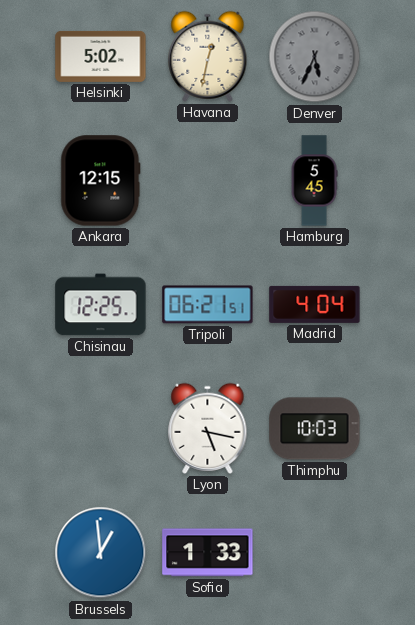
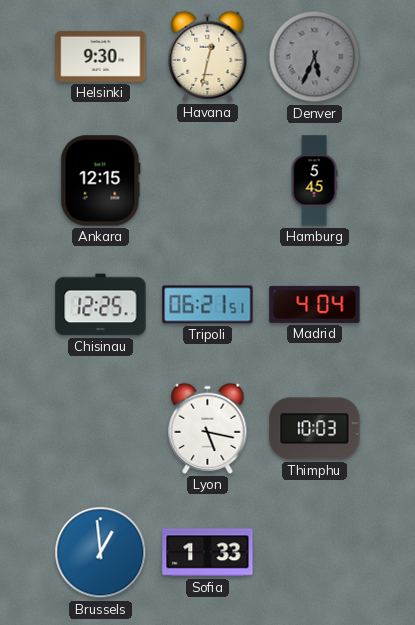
Helsinki: 5:02 -> 9:30 (101, 56)
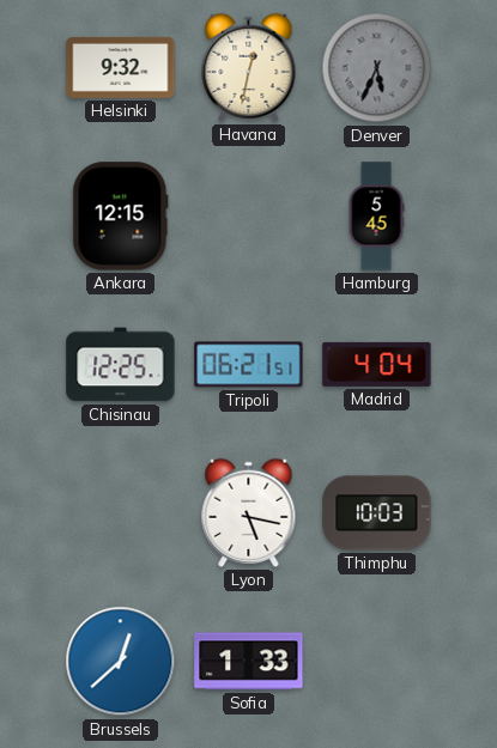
Helsinki: 9:30 -> 9:32 (121, 67)
Brussels: 12:59 -> 12:38 (121, 662)
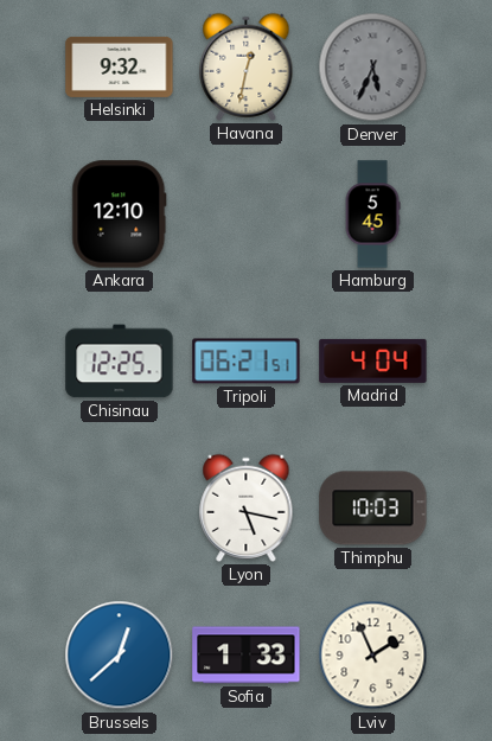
Ankara: 12:15 -> 12:10 (120, 215)
Lviv: none -> 1:56 (373, 656)
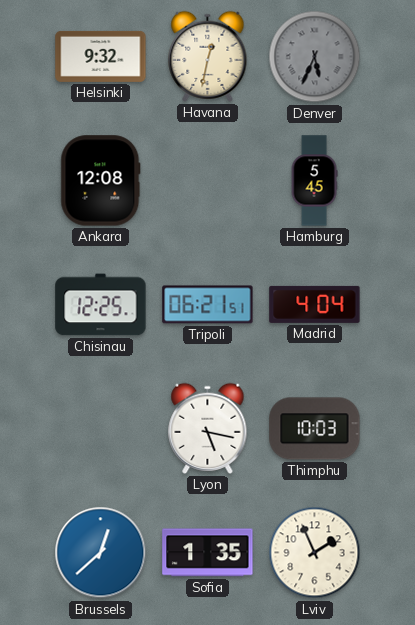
Ankara: 12:10 -> 12:08 (101, 181)
Sofia: 1:33 -> 1:35 (208, 553)
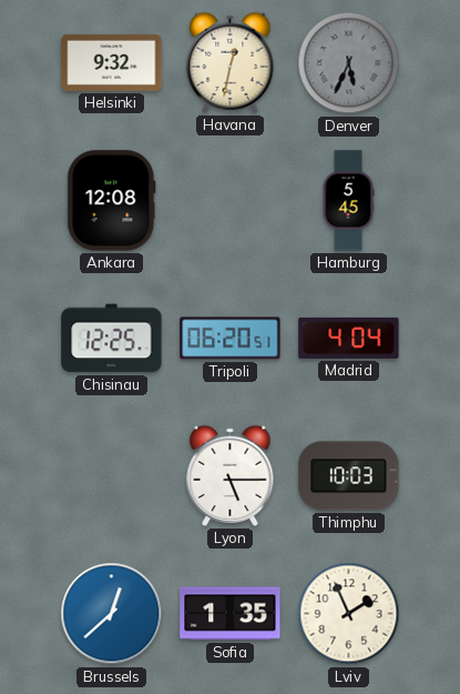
Tripoli: 06:21 -> 06:20 (231, 339)
Lyon: 5:17 -> 5:15 (231, 475)
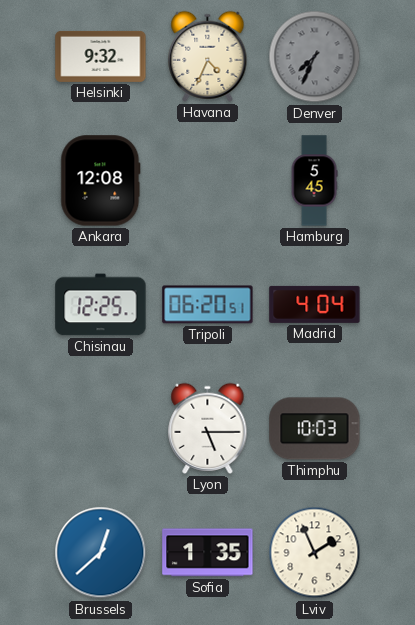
Havana: 12:32 -> 4:34 (208, 56)
Denver: 5:34 -> 7:34 (315, 57)
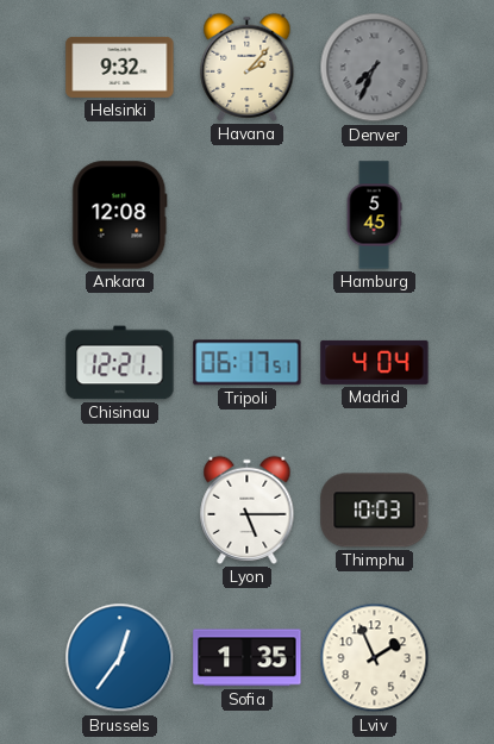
Havana: 4:34 -> 2:07 (248, 67)
Chisinau: 12:25 -> 12:21 (120, 363)
Tripoli: 06:20 -> 06:17 (248, 363)
Brussels: 12:38 -> 12:36 (120, 658)
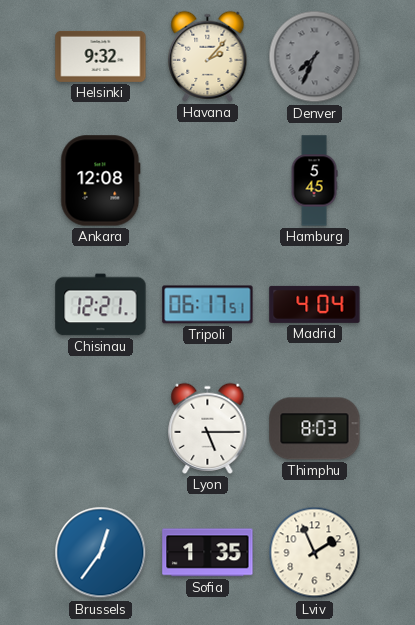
Thimphu: 10:03 -> 8:03 (315, 429)
